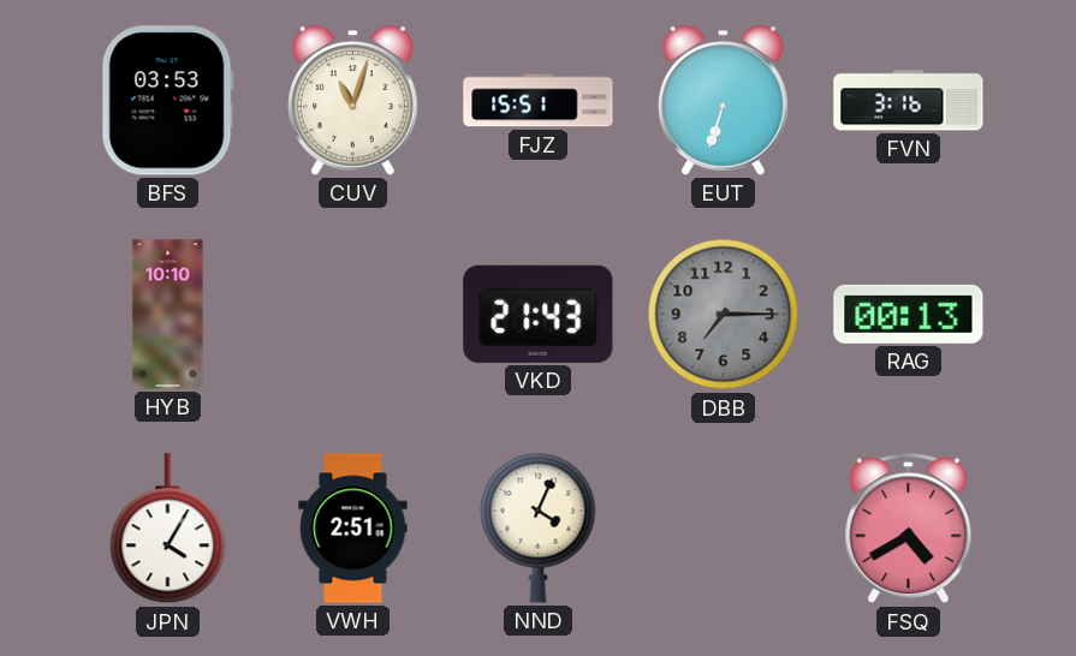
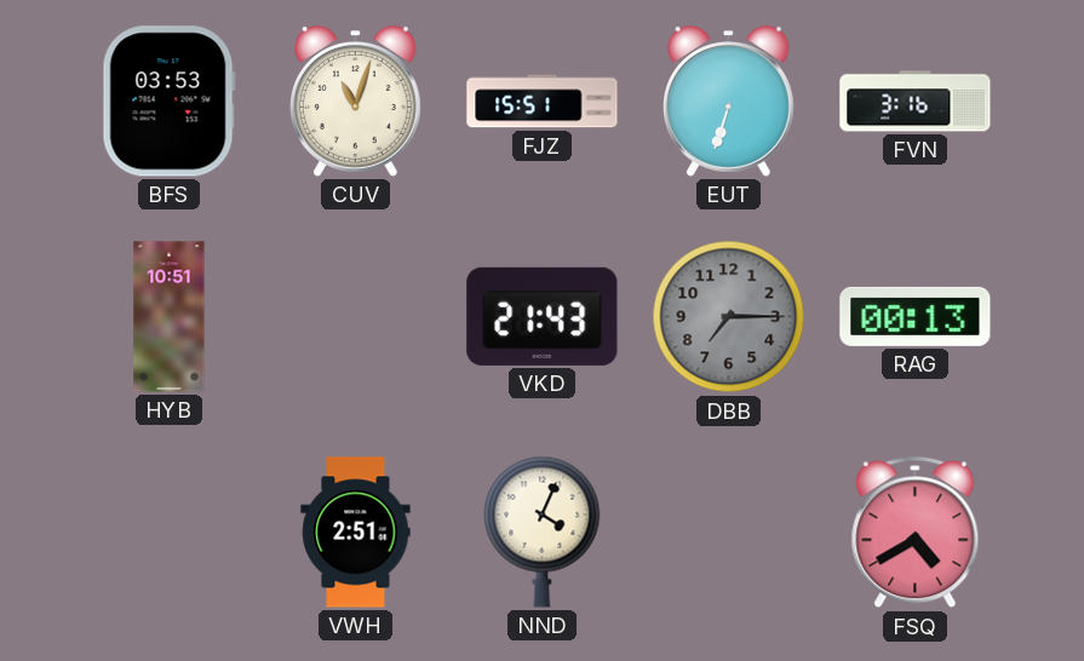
HYB: 10:10 -> 10:51 (170, 317)
JPN: 4:05 -> none (168, 529)
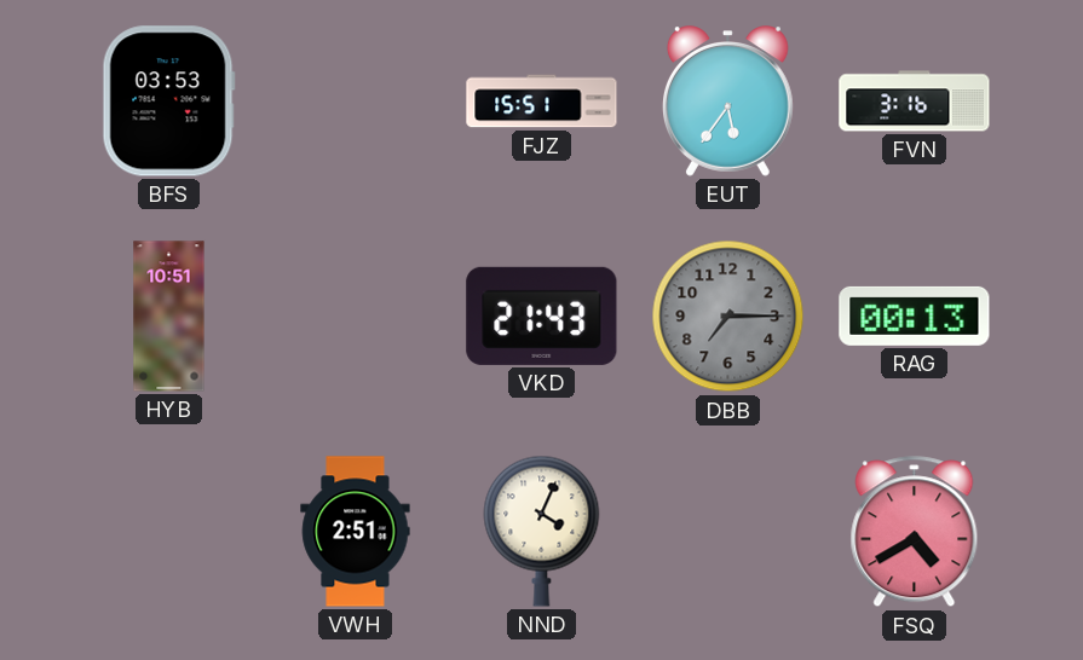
CUV: 11:03 -> none (355, 102)
EUT: 6:33 -> 5:36 (727, 102)
